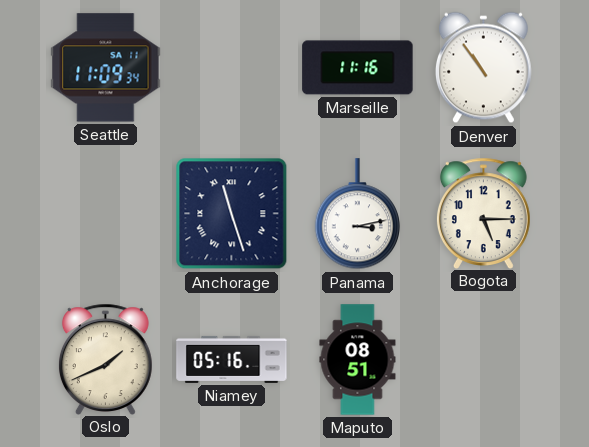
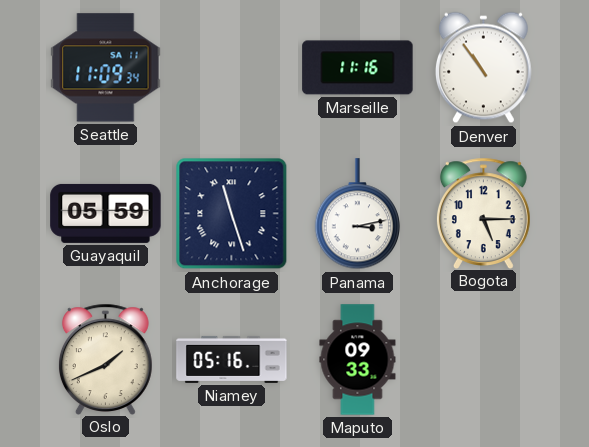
Guayaquil: none -> 05:59 (106, 213)
Maputo: 08:51 -> 09:33 (358, 360)
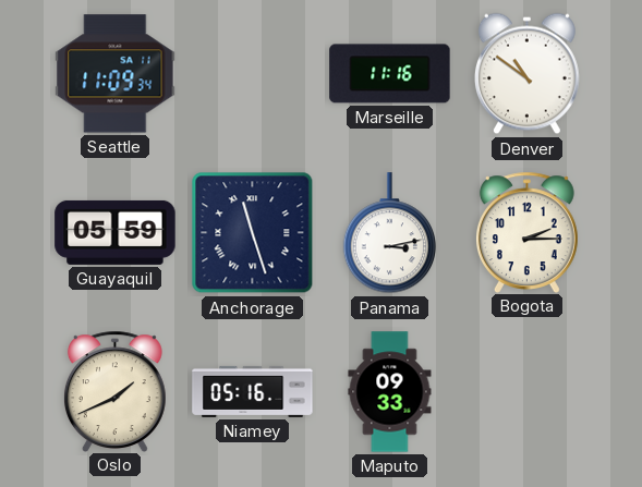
Denver: 10:54 -> 10:51 (526, 74)
Bogota: 5:15 -> 2:15 (526, 232)
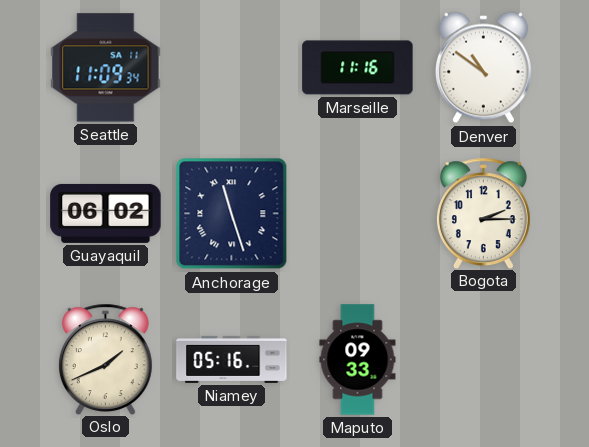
Guayaquil: 05:59 -> 06:02 (106, 213)
Panama: 3:13 -> none (390, 233)
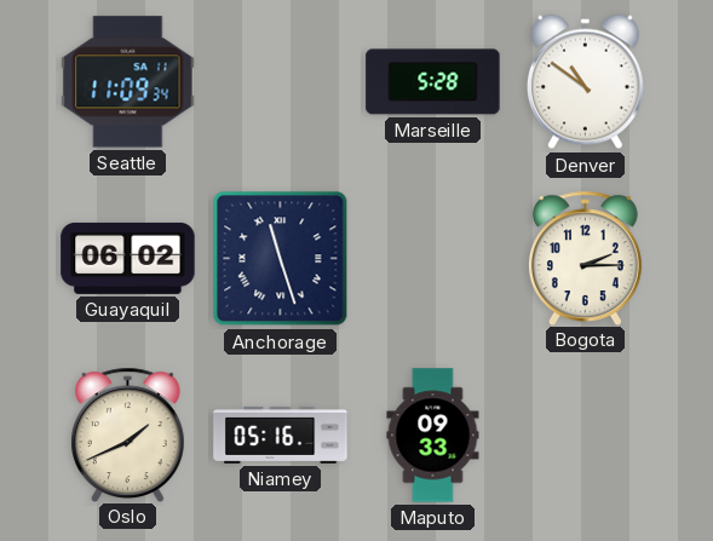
Marseille: 11:16 -> 5:28 (433, 82)
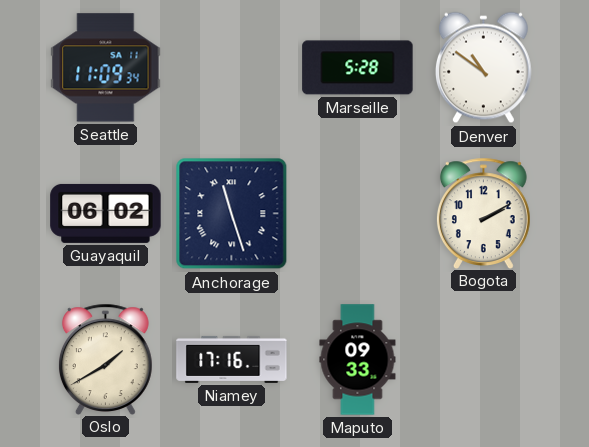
Bogota: 2:15 -> 2:10 (483, 213)
Oslo: 1:41 -> 1:40 (105, 359)
Niamey: 05:16 -> 17:16 (232, 359)
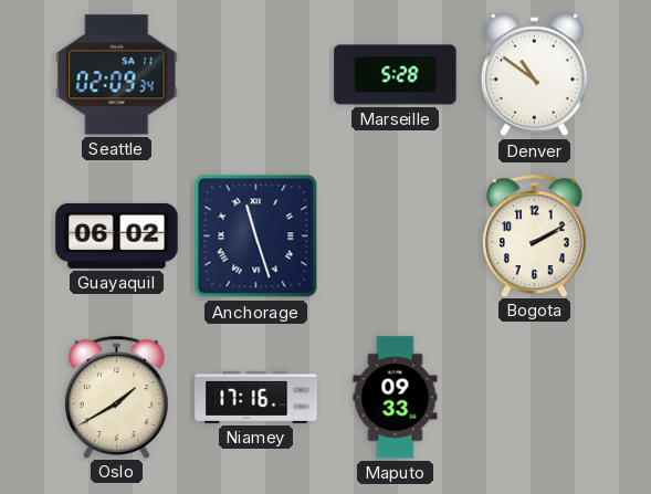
Seattle: 11:09 -> 02:09 (117, 75)
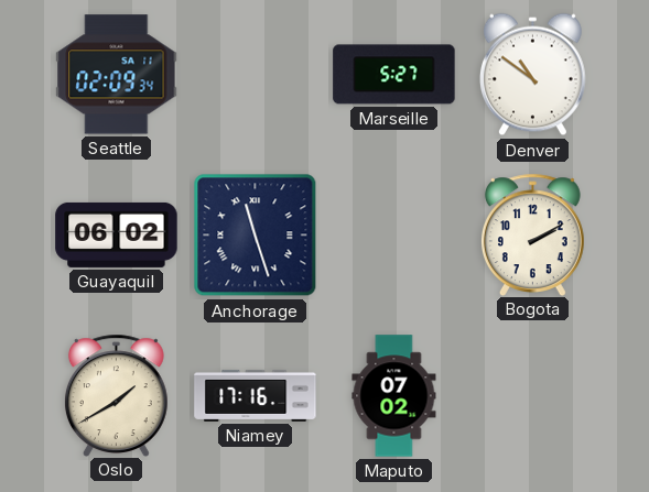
Marseille: 5:28 -> 5:27 (394, 75)
Maputo: 09:33 -> 07:02 (394, 396)
